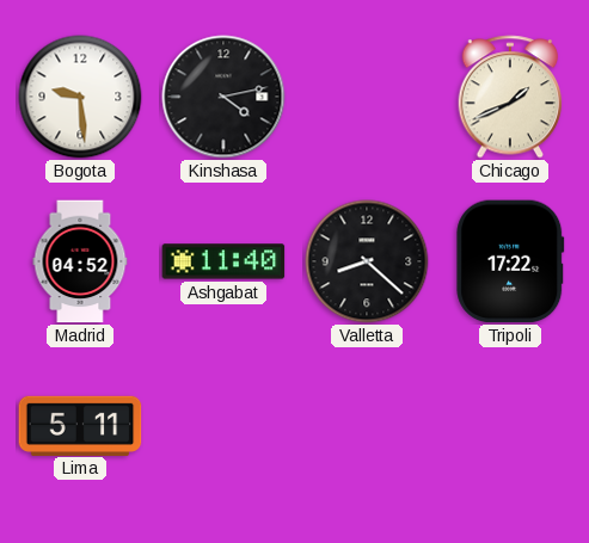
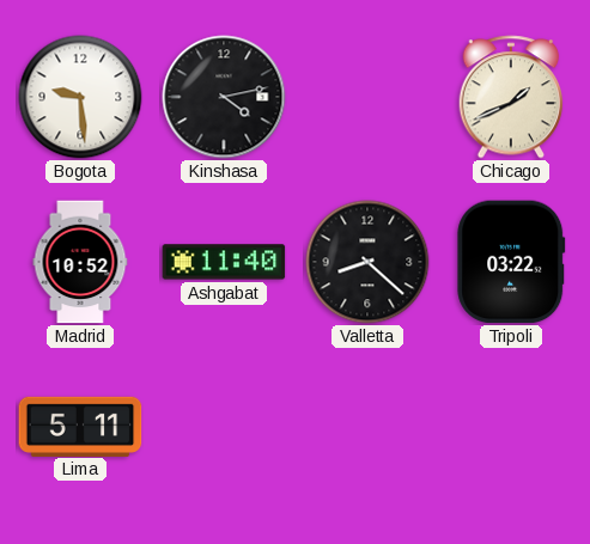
Madrid: 04:52 -> 10:52 (80, 262)
Tripoli: 17:22 -> 03:22 (511, 262)
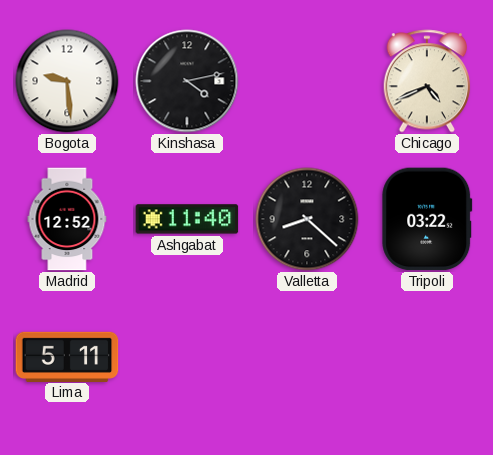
Chicago: 1:41 -> 4:41 (427, 81)
Madrid: 10:52 -> 12:52 (67, 219)
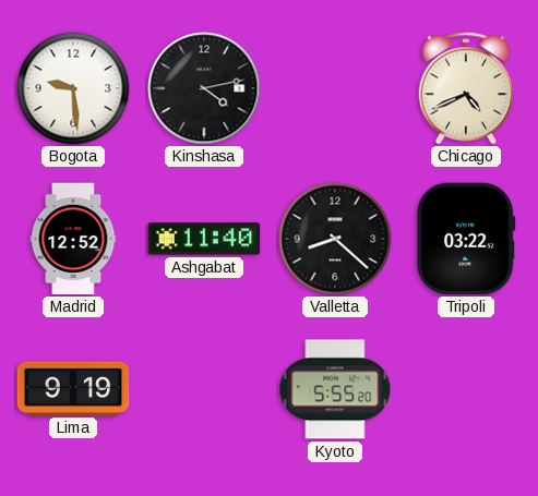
Lima: 5:11 -> 9:19 (73, 388)
Kyoto: none -> 5:55 (335, 389)
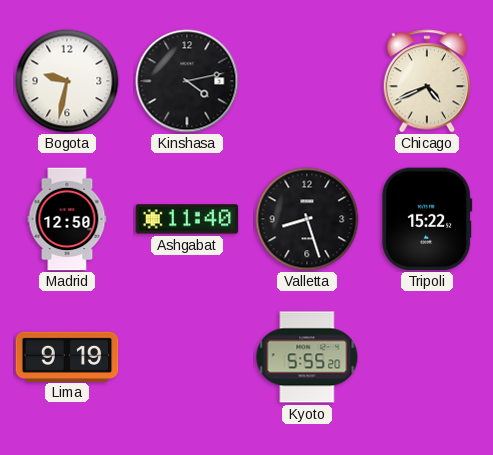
Bogota: 9:29 -> 9:32 (67, 81)
Madrid: 12:52 -> 12:50 (67, 219)
Valletta: 8:22 -> 8:27 (307, 219)
Tripoli: 03:22 -> 15:22 (427, 219)
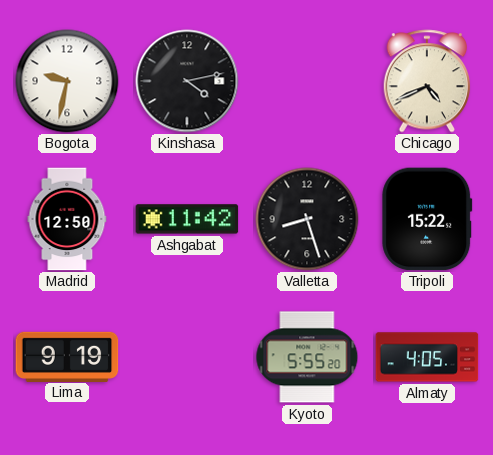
Ashgabat: 11:40 -> 11:42 (187, 219)
Almaty: none -> 4:05 (427, 357)
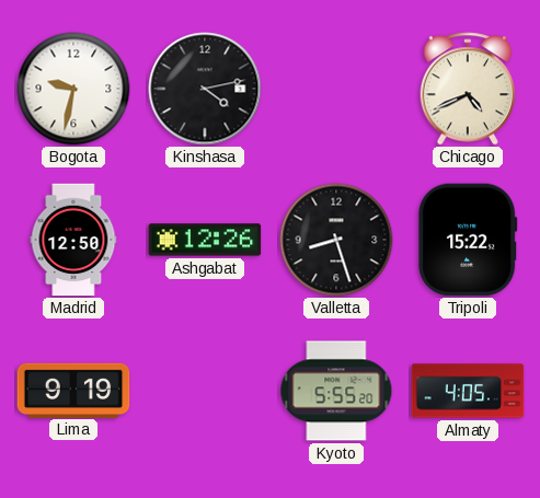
Ashgabat: 11:42 -> 12:26 (205, 240)
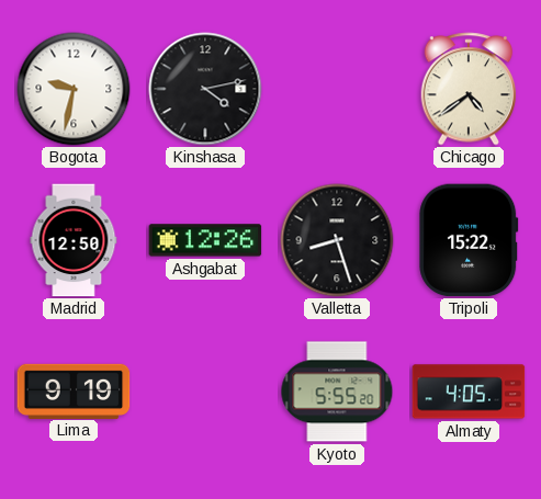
Chicago: 4:41 -> 4:39 (469, 89)
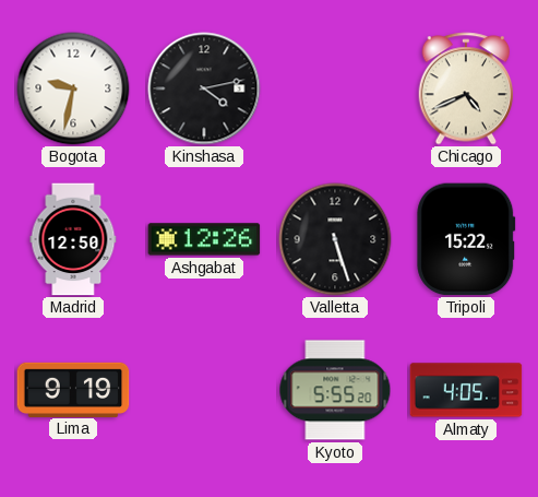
Chicago: 4:39 -> 4:41 (466, 88)
Valletta: 8:27 -> 5:27 (335, 239)
